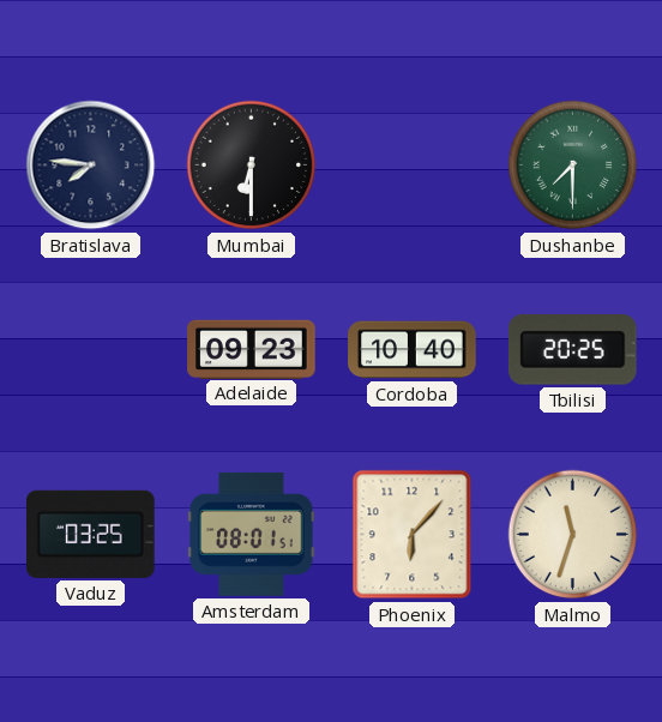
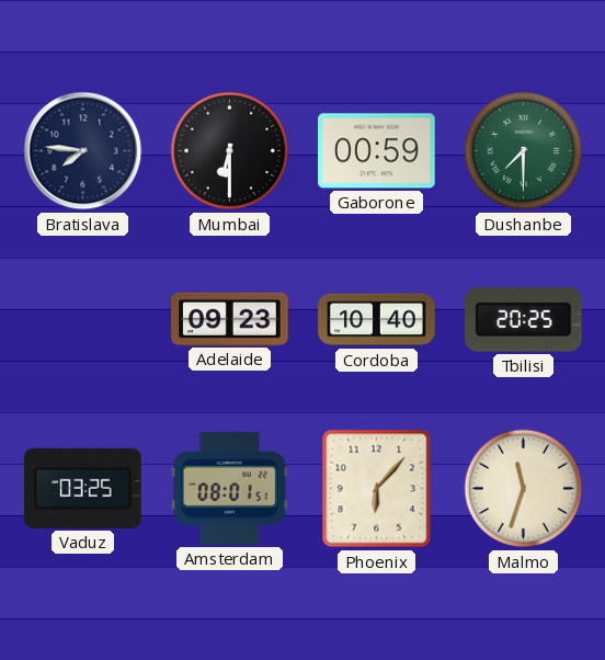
Gaborone: none -> 00:59 (377, 151)
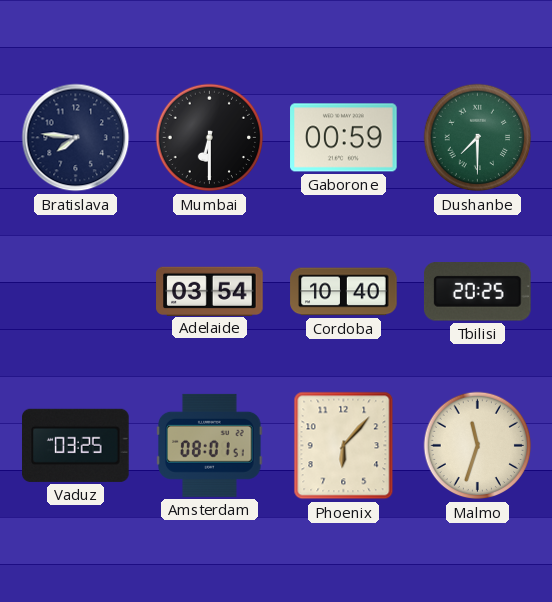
Adelaide: 09:23 -> 03:54 (210, 291)
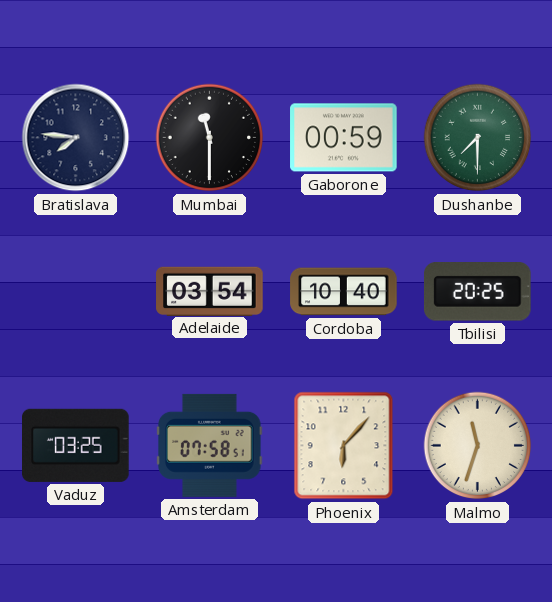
Mumbai: 6:30 -> 11:30 (210, 138)
Amsterdam: 08:01 -> 07:58 (210, 445)
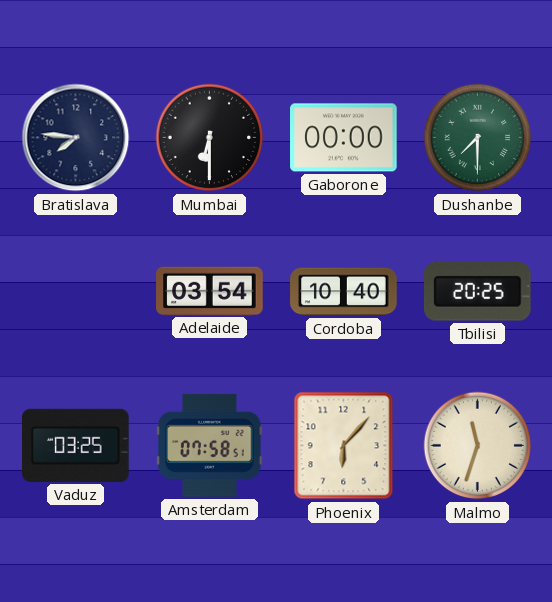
Mumbai: 11:30 -> 6:30 (210, 138)
Gaborone: 00:59 -> 00:00 (344, 138)
